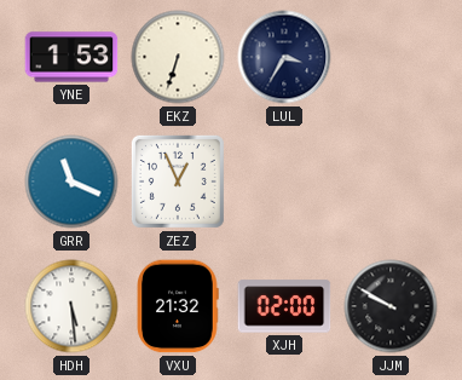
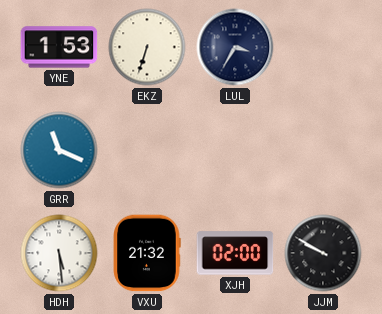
ZEZ: 12:56 -> none (178, 182)
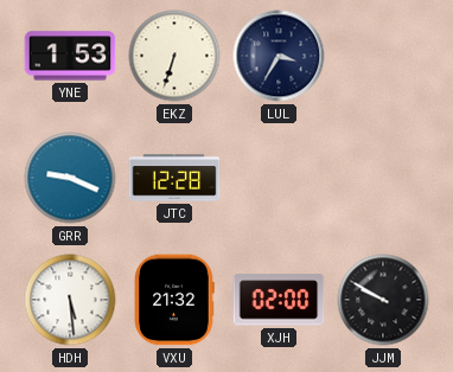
GRR: 11:19 -> 9:19 (70, 178)
JTC: none -> 12:28 (174, 178)
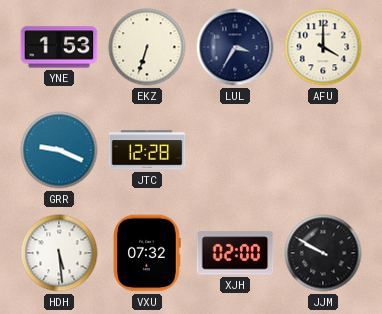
AFU: none -> 4:00 (323, 47)
VXU: 21:32 -> 07:32 (147, 253)
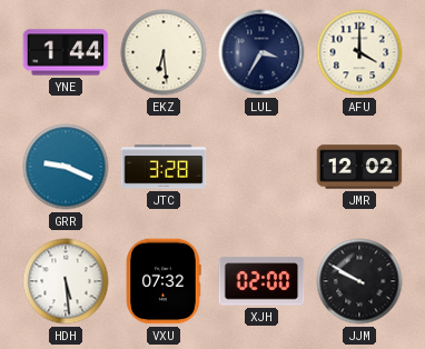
YNE: 1:53 -> 1:44 (66, 52)
EKZ: 6:33 -> 6:29 (164, 52)
JTC: 12:28 -> 3:28 (164, 167)
JMR: none -> 12:02 (359, 167)
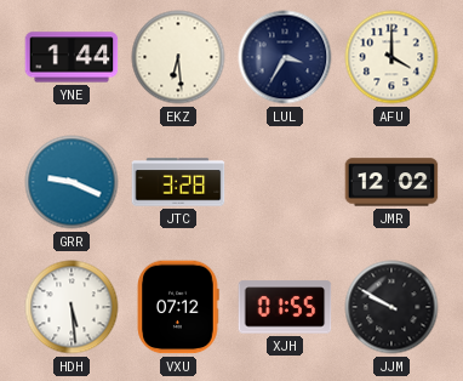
VXU: 07:32 -> 07:12 (178, 307)
XJH: 02:00 -> 01:55 (285, 307)
